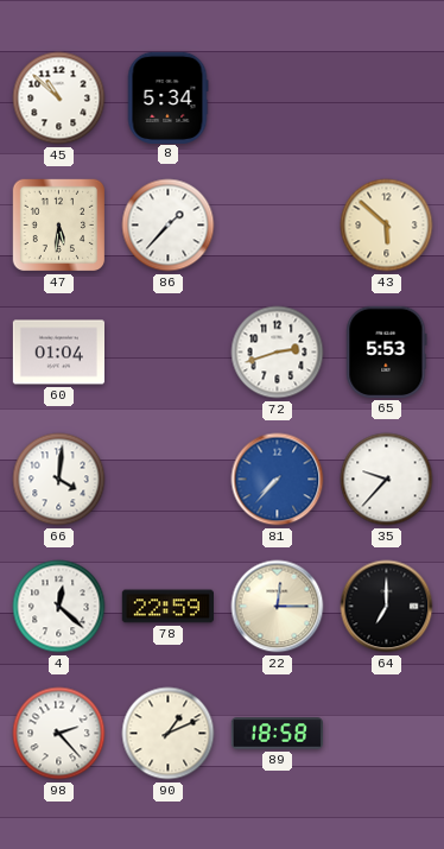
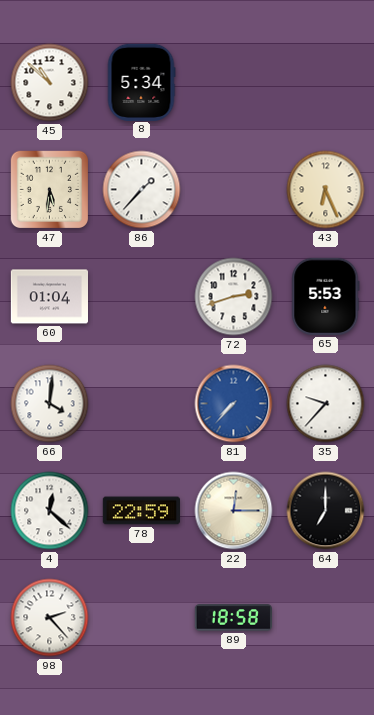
43: 5:52 -> 6:26 (326, 190)
90: 1:11 -> none (169, 734)
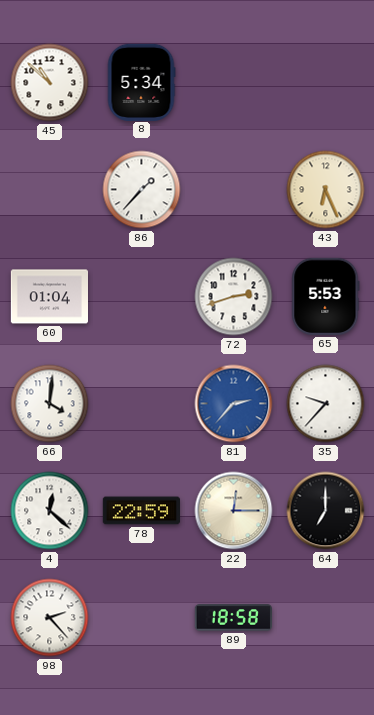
47: 5:31 -> none (50, 190)
81: 7:37 -> 2:37 (234, 404)
